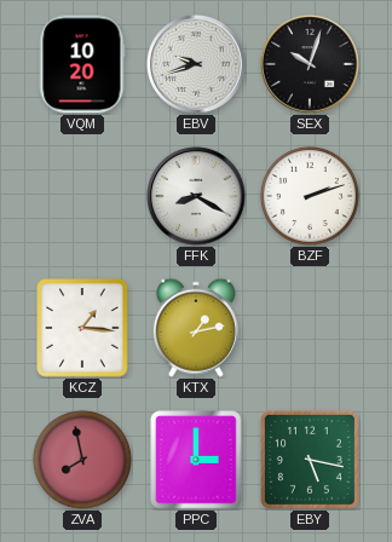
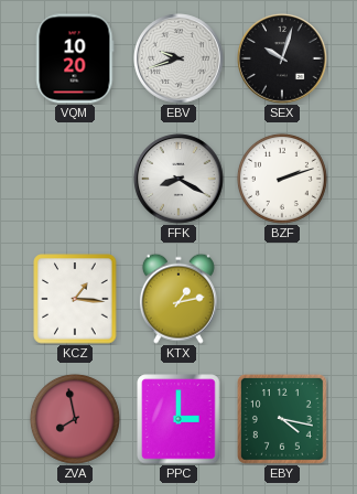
EBY: 5:17 -> 4:17 (282, 419)
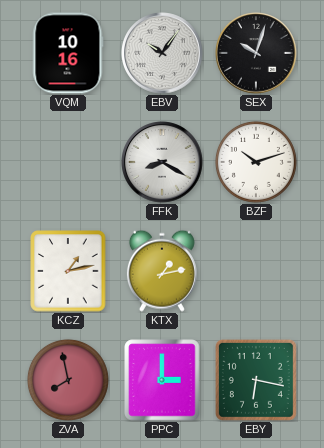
VQM: 10:20 -> 10:16 (68, 53)
EBV: 9:42 -> 10:06 (162, 53)
BZF: 2:12 -> 10:12 (256, 162)
KCZ: 1:16 -> 1:13 (68, 271)
EBY: 4:17 -> 6:17 (256, 380)
